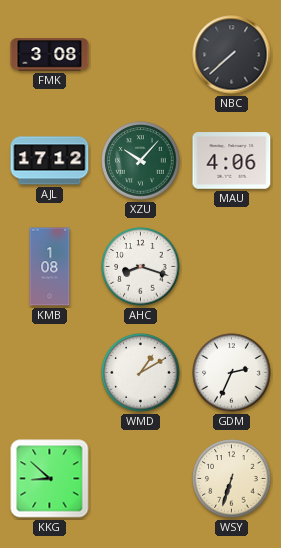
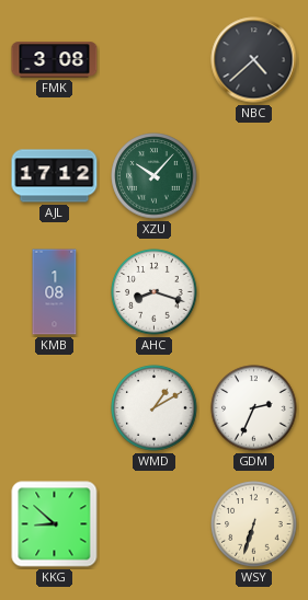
NBC: 7:38 -> 4:38 (254, 60)
MAU: 4:06 -> none (232, 161)
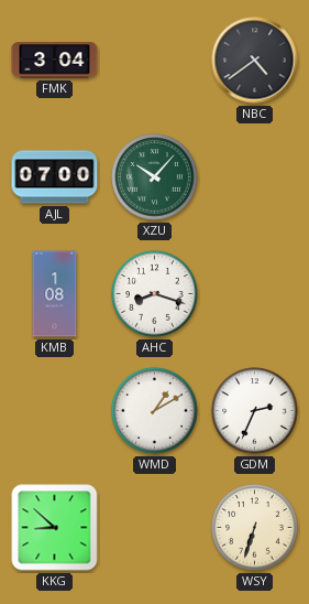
FMK: 3:08 -> 3:04 (55, 61)
NBC: 4:38 -> 4:39 (255, 61)
AJL: 17:12 -> 07:00 (55, 177)
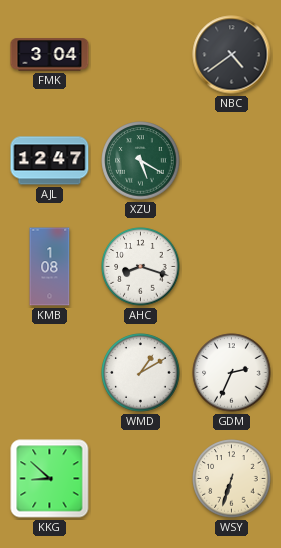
AJL: 07:00 -> 12:47 (50, 161)
XZU: 10:07 -> 5:20 (141, 161)
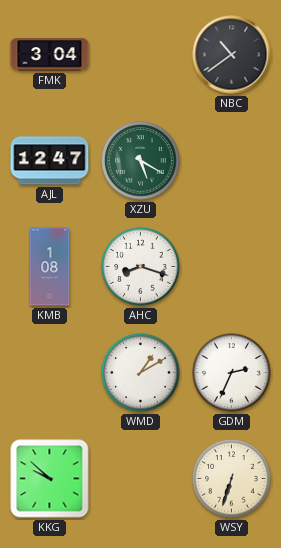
NBC: 4:39 -> 10:39 (232, 55)
KKG: 8:52 -> 9:52 (50, 479)
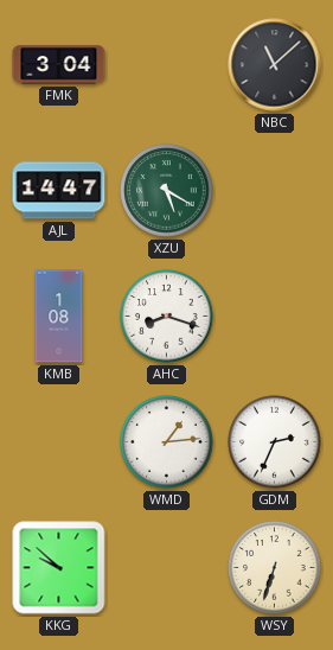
NBC: 10:39 -> 11:08 (275, 65)
AJL: 12:47 -> 14:47 (59, 191)
WMD: 1:10 -> 1:14 (167, 442)
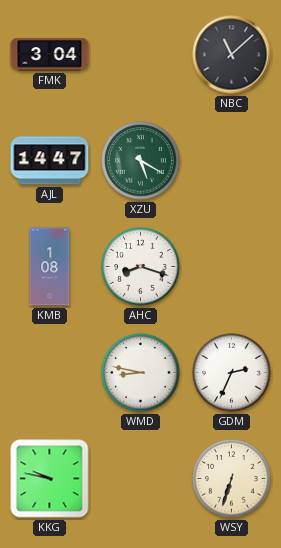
WMD: 1:14 -> 8:47 (141, 373)
KKG: 9:52 -> 9:47 (50, 479)
